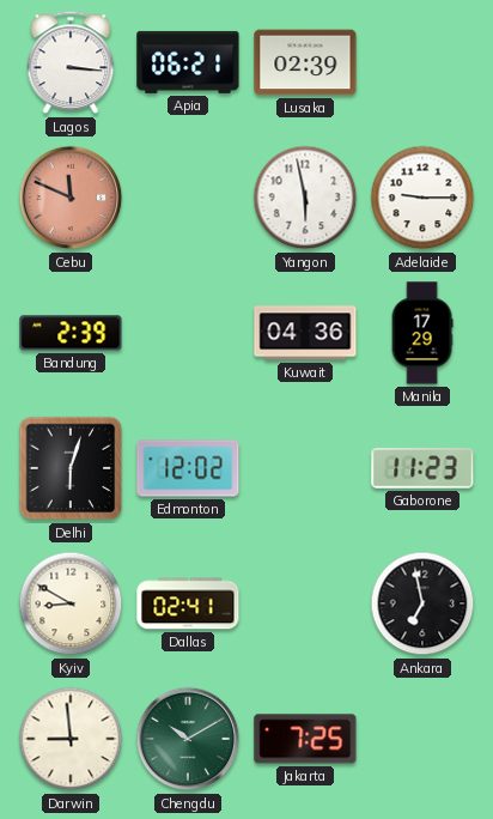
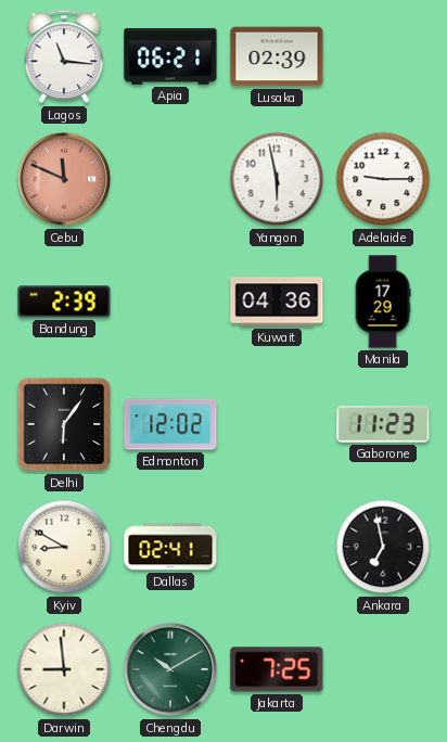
Lagos: 3:16 -> 11:16 (64, 56)
Delhi: 6:03 -> 6:06 (64, 424)
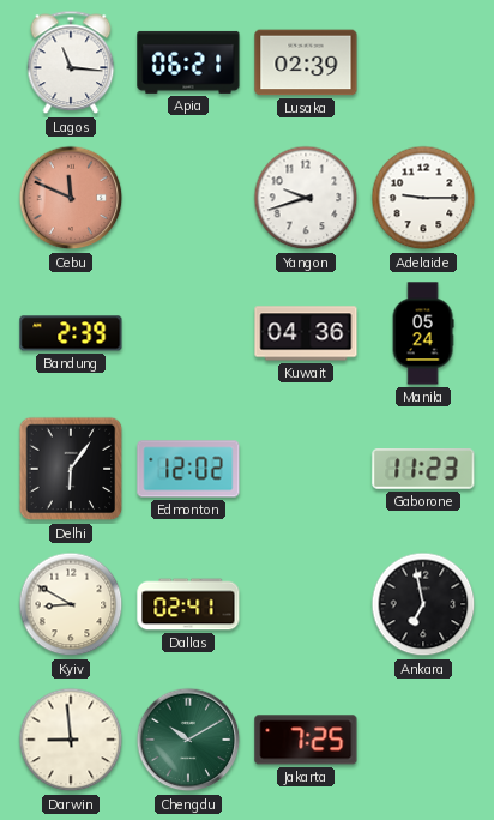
Yangon: 5:58 -> 9:42 (306, 198)
Manila: 17:29 -> 05:24 (423, 333)
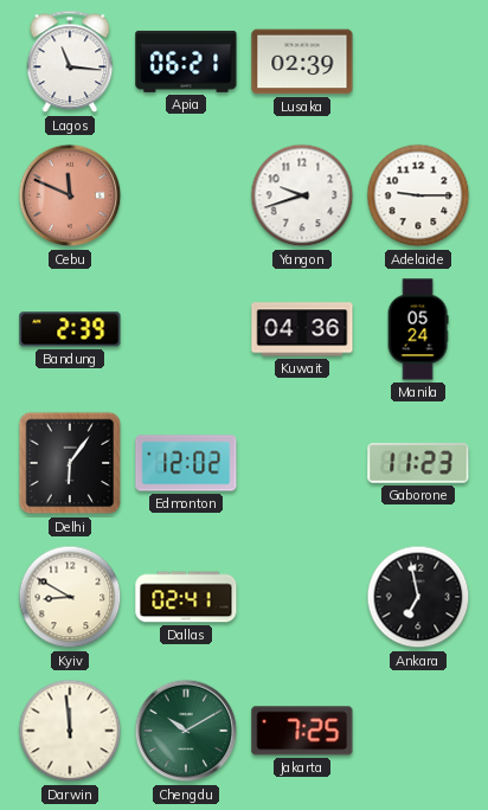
Darwin: 8:59 -> 11:59 (70, 731)
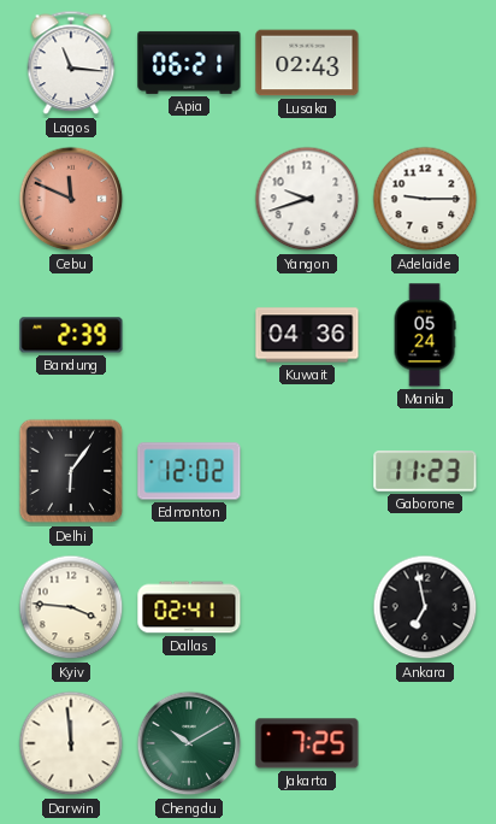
Lusaka: 02:39 -> 02:43 (307, 63)
Kyiv: 8:50 -> 3:46 (71, 607)
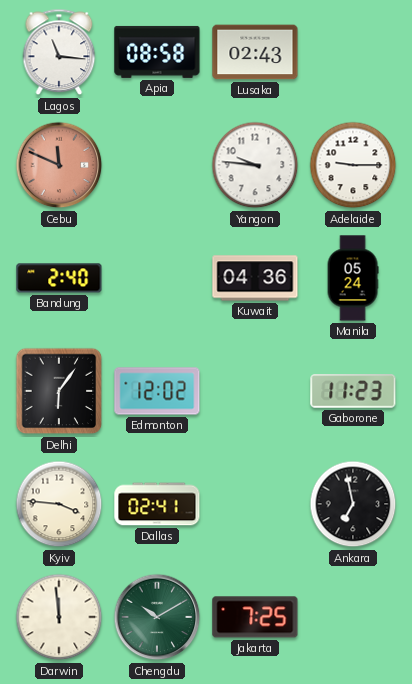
Apia: 06:21 -> 08:58 (157, 52)
Yangon: 9:42 -> 9:46 (255, 165)
Bandung: 2:39 -> 2:40 (59, 278)
